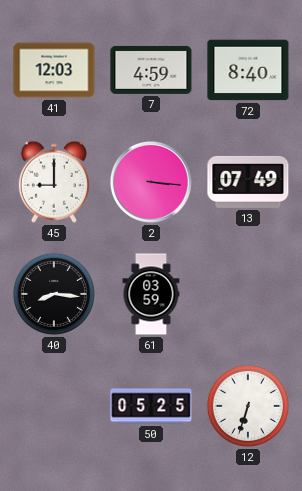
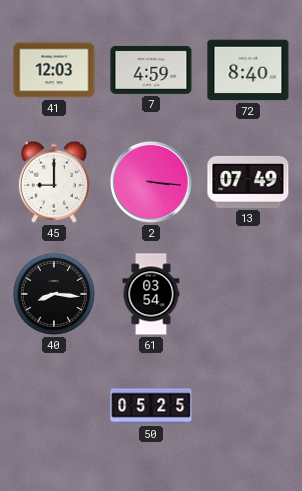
61: 03:59 -> 03:54 (151, 294)
12: 6:33 -> none (248, 406)
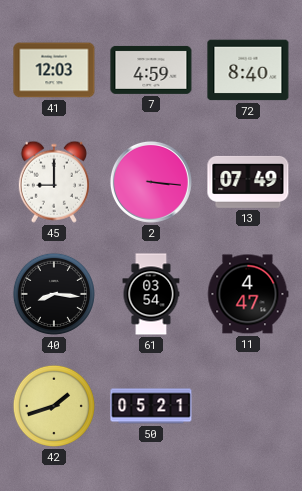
11: none -> 4:47 (248, 294)
42: none -> 1:42 (54, 406)
50: 05:25 -> 05:21 (151, 406)
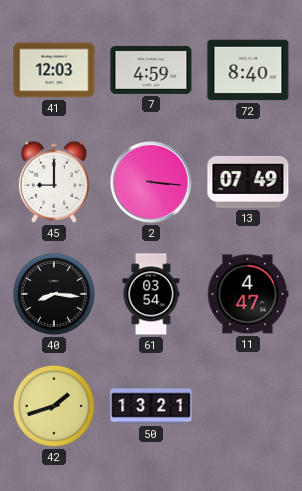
50: 05:21 -> 13:21 (151, 406)
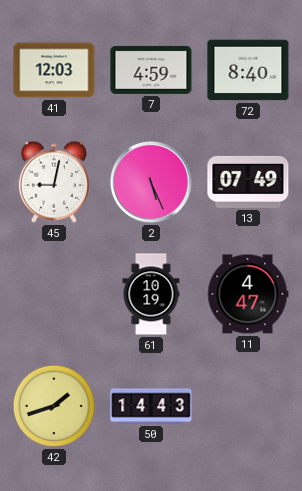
45: 9:00 -> 9:02 (54, 182)
2: 3:16 -> 5:26 (151, 182)
40: 8:16 -> none (54, 294)
61: 03:54 -> 10:19 (151, 294)
50: 13:21 -> 14:43 (151, 406)
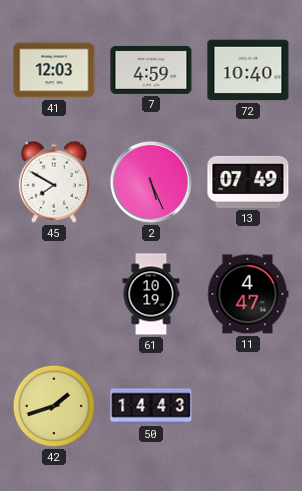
72: 8:40 -> 10:40 (248, 70)
45: 9:02 -> 7:50 (54, 182)
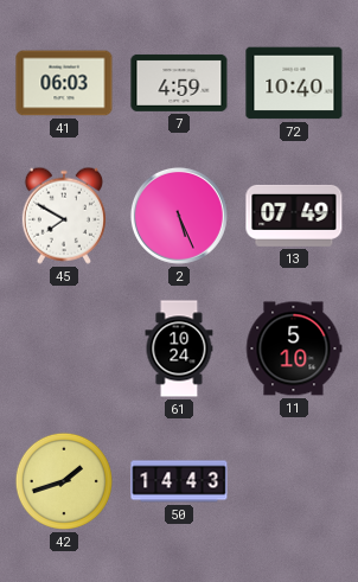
41: 12:03 -> 06:03 (64, 83)
61: 10:19 -> 10:24 (179, 348)
11: 4:47 -> 5:10 (294, 348)
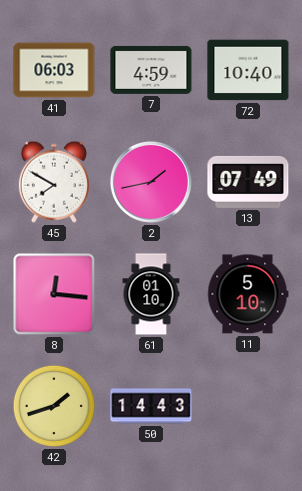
2: 5:26 -> 1:43 (151, 182)
8: none -> 12:16 (54, 294)
61: 10:24 -> 01:10 (151, 294)
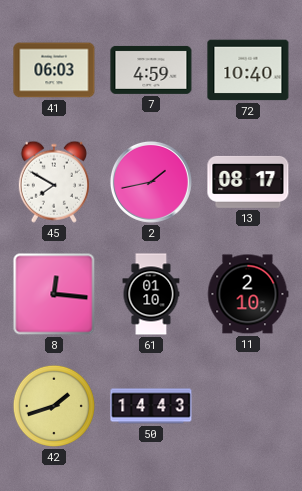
13: 07:49 -> 08:17 (248, 182)
11: 5:10 -> 2:10 (248, 294)
